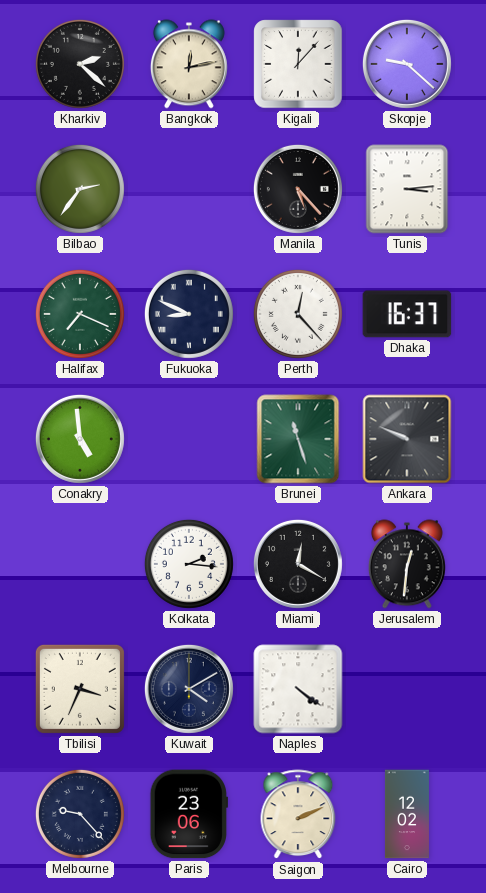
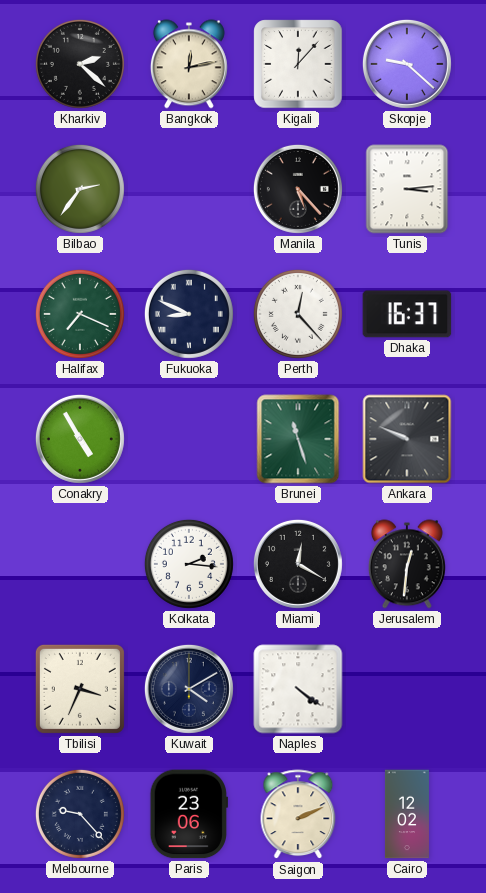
Conakry: 4:59 -> 4:55 (80, 439)
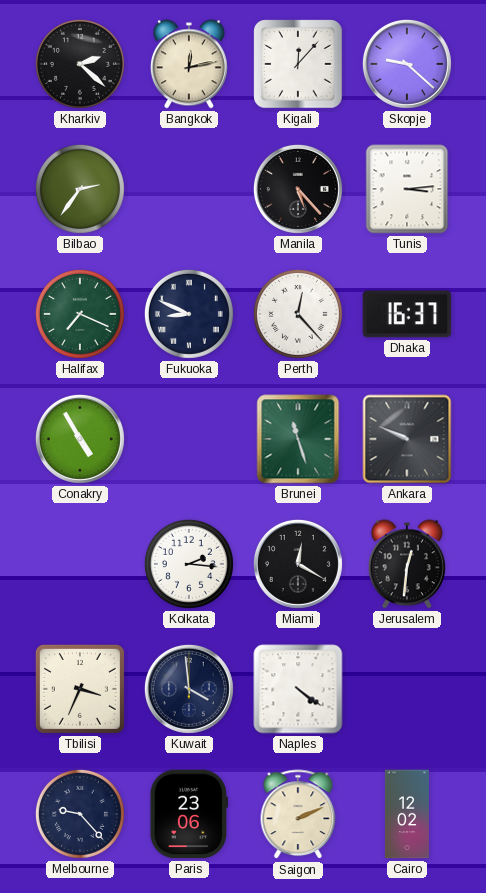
Kuwait: 4:10 -> 3:59 (189, 689)
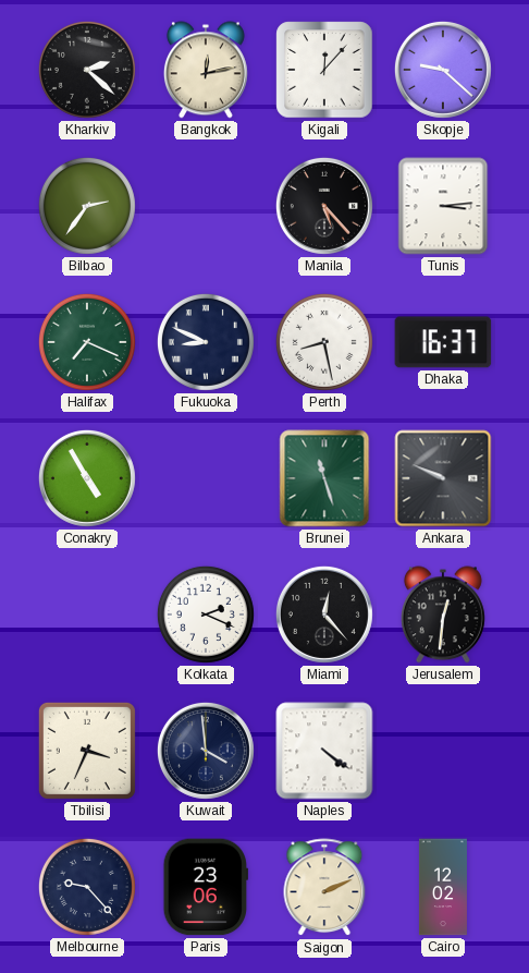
Perth: 12:23 -> 8:28 (324, 342)
Kolkata: 2:16 -> 2:19 (206, 615)
Miami: 12:20 -> 12:23 (324, 615)
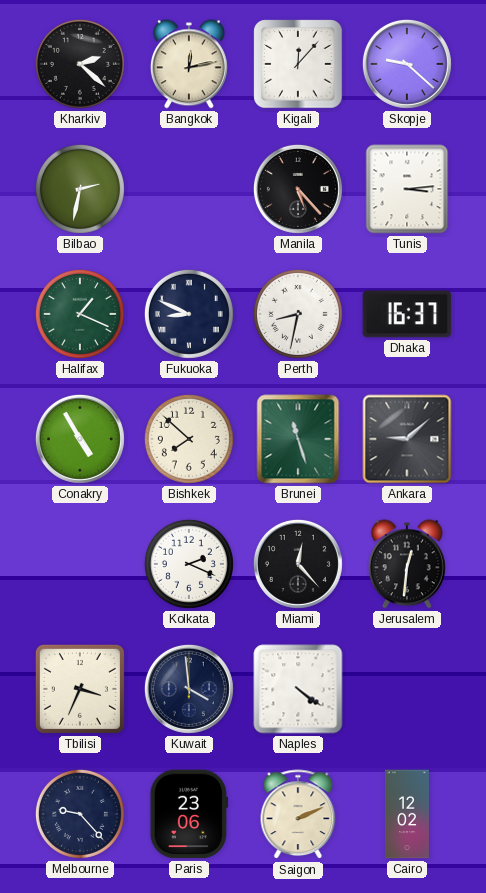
Bilbao: 2:36 -> 2:32 (80, 189)
Halifax: 7:19 -> 1:19 (80, 314)
Perth: 8:28 -> 8:32 (298, 314)
Bishkek: none -> 7:52 (189, 439)
Ankara: 9:49 -> 9:08 (407, 439)
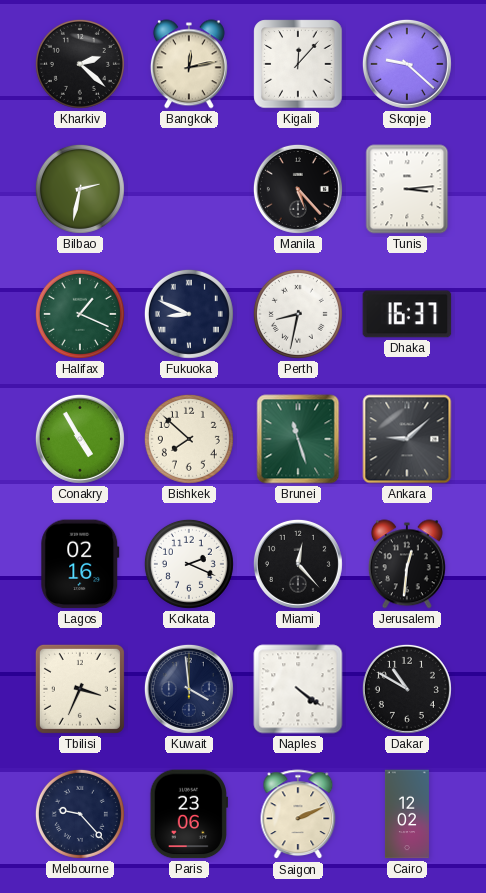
Lagos: none -> 02:16 (80, 564)
Dakar: none -> 10:50 (407, 689)
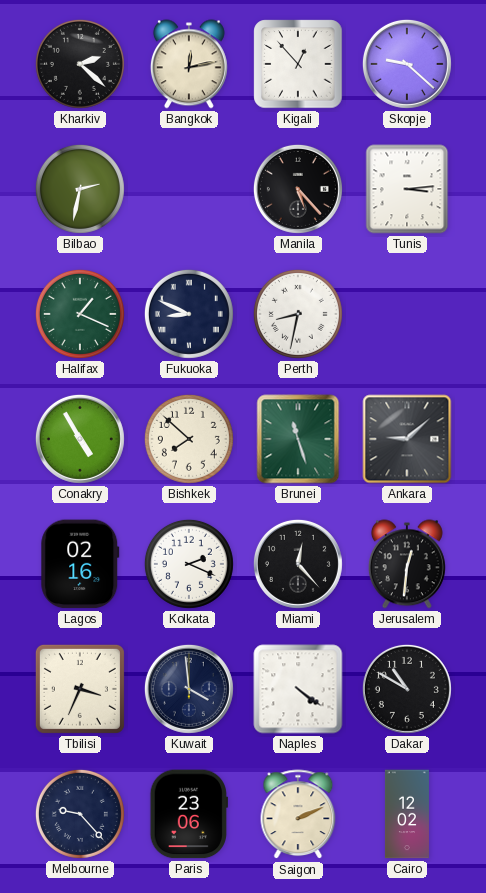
Kigali: 12:07 -> 12:53 (298, 64)
Dhaka: 16:37 -> none (407, 314)
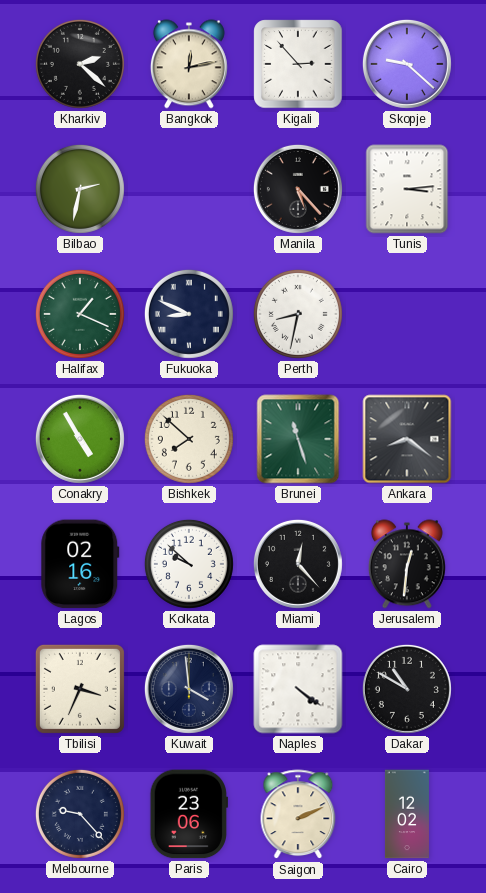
Kigali: 12:53 -> 2:53 (298, 64)
Ankara: 9:08 -> 8:21 (407, 439)
Kolkata: 2:19 -> 9:52 (189, 564)
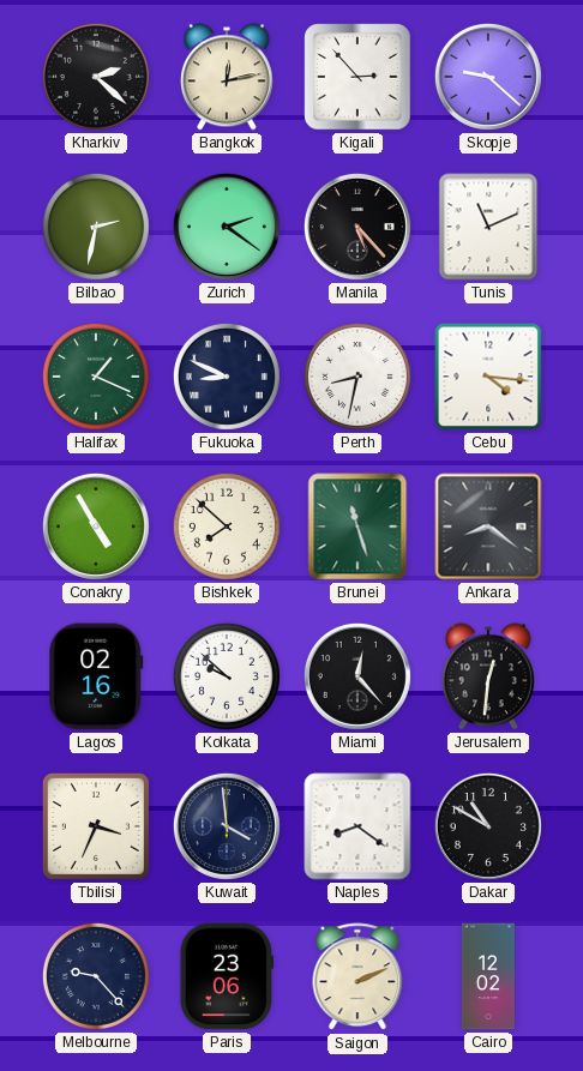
Zurich: none -> 2:21 (227, 227)
Tunis: 3:14 -> 11:11 (488, 227)
Cebu: none -> 4:16 (488, 377)
Naples: 4:21 -> 8:21 (357, 826)
